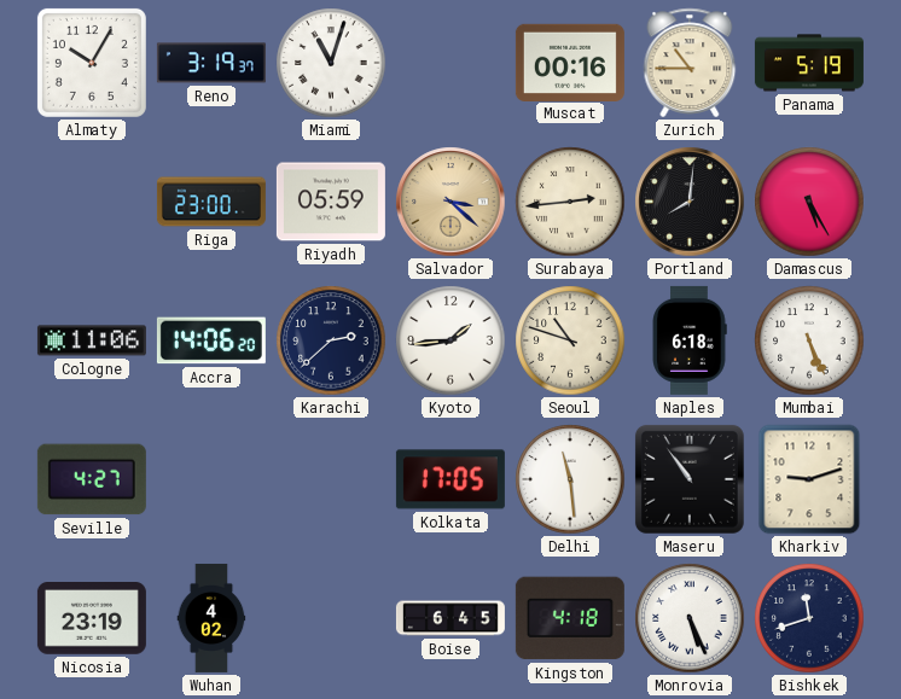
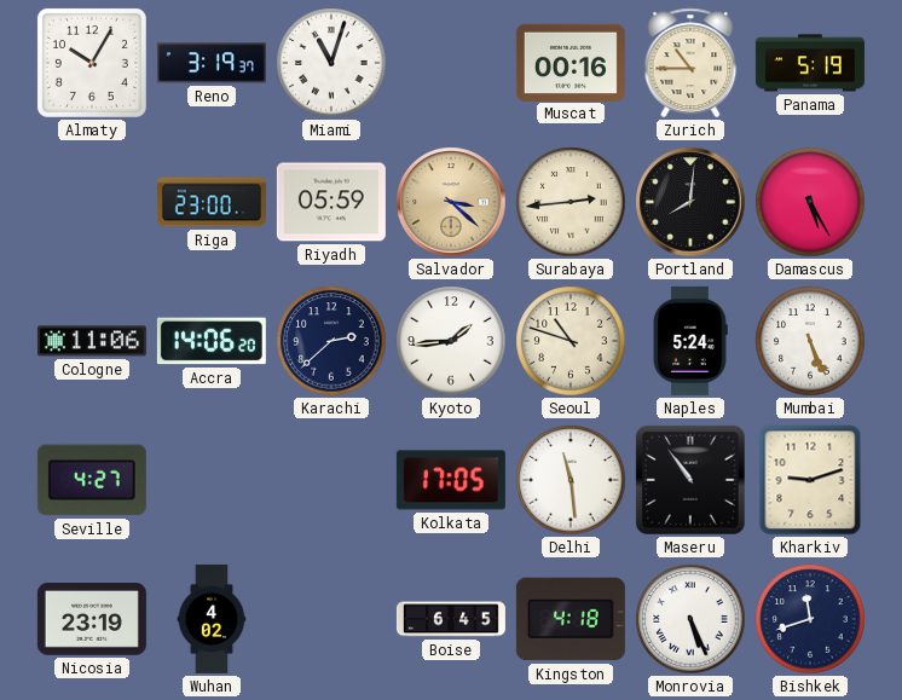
Naples: 6:18 -> 5:24 (690, 341)
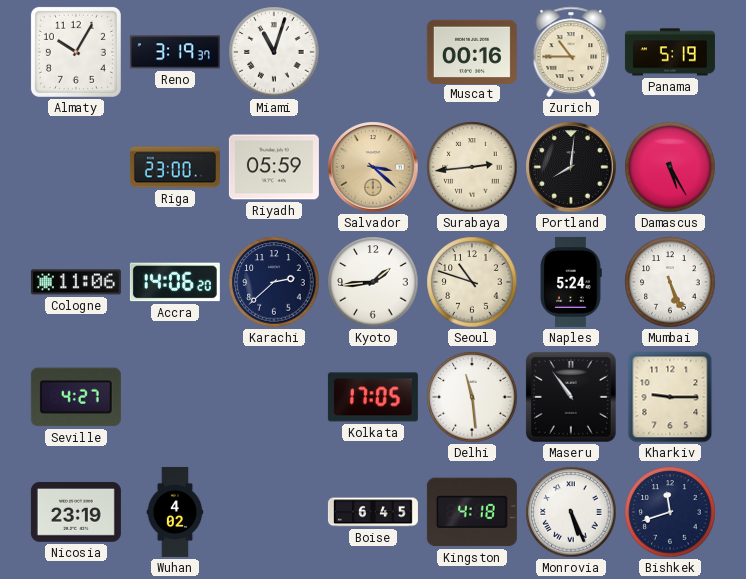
Kharkiv: 9:12 -> 9:15 (670, 397)
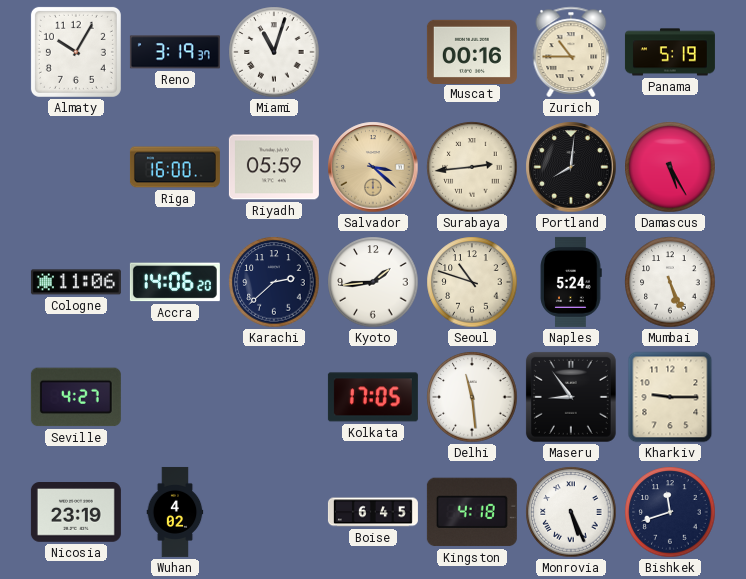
Riga: 23:00 -> 16:00 (175, 167)
Maseru: 10:54 -> 8:54 (571, 397)
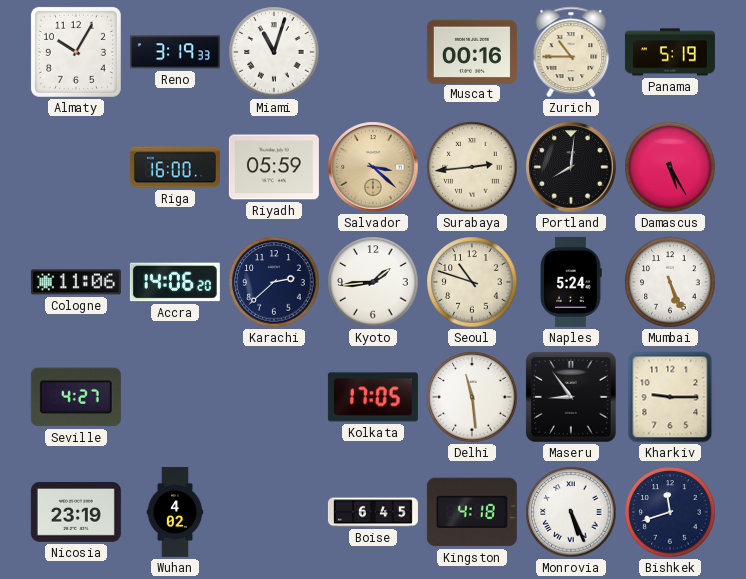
Reno: 3:19:37 -> 3:19:33 (175, 52)
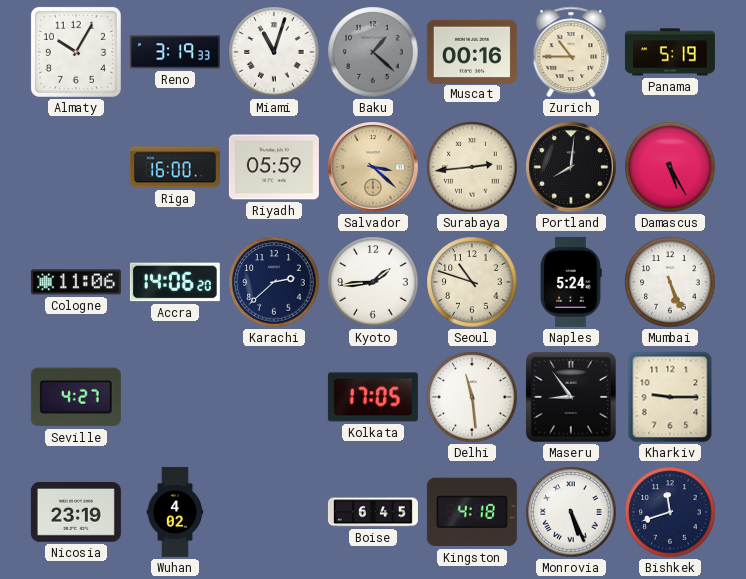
Baku: none -> 1:22 (373, 52)
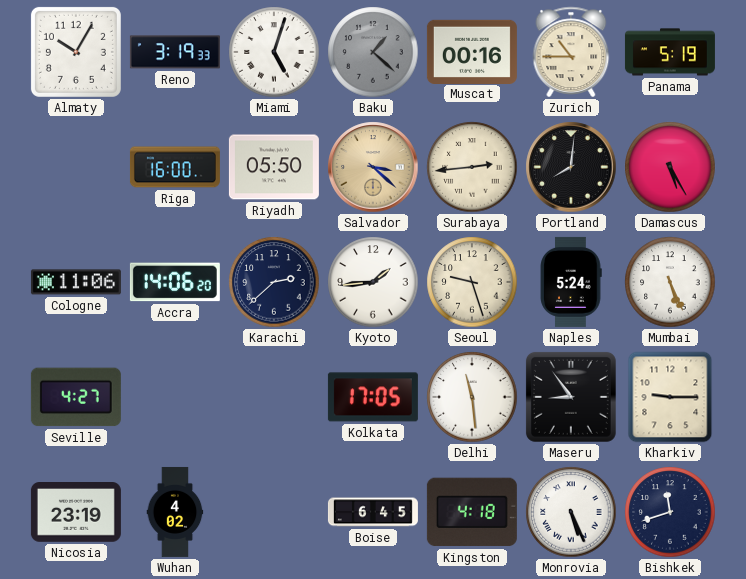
Miami: 11:03 -> 5:03 (274, 52)
Riyadh: 05:59 -> 05:50 (274, 167)
Seoul: 10:48 -> 9:27 (472, 282)
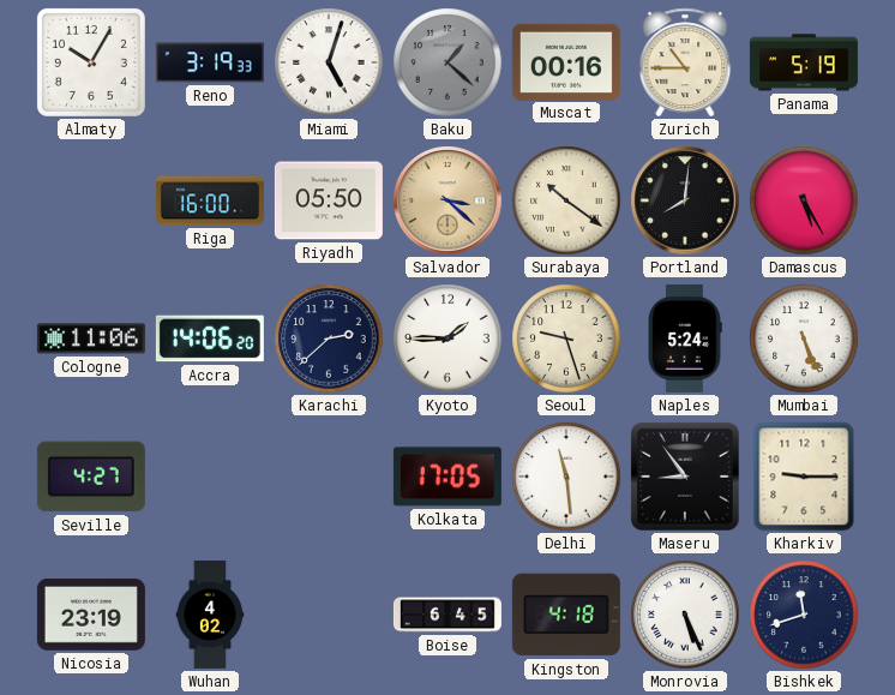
Surabaya: 2:44 -> 10:21 (566, 200)
Kyoto: 1:44 -> 1:45 (447, 338)
